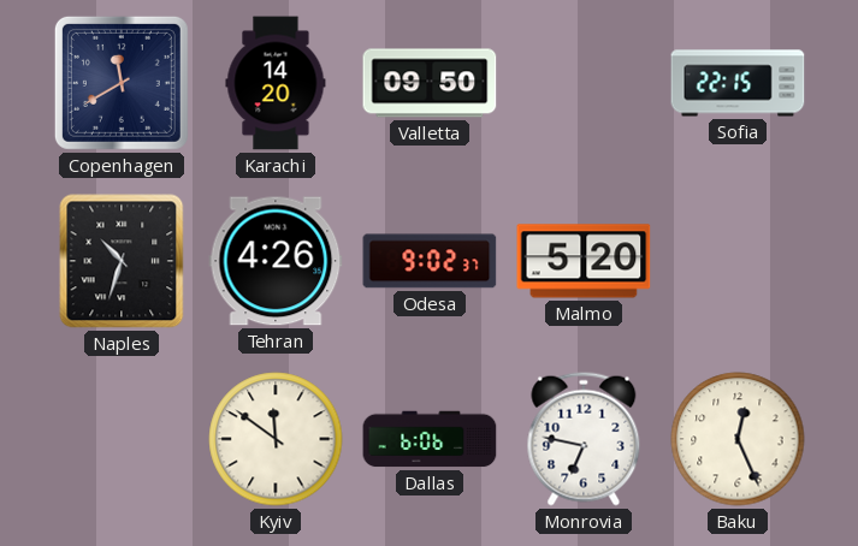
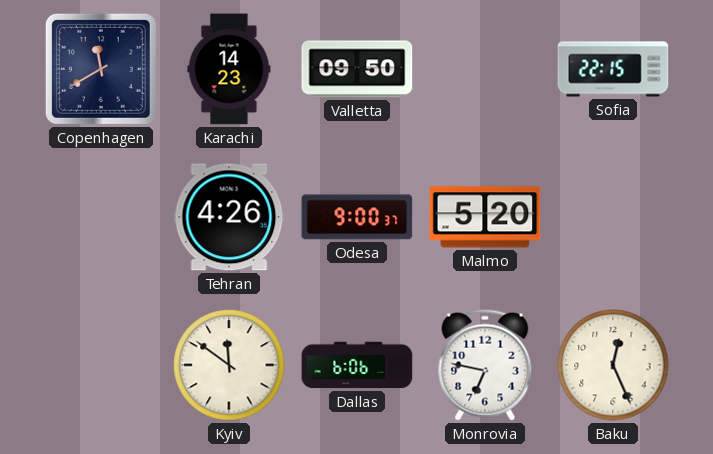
Karachi: 14:20 -> 14:23 (229, 69)
Naples: 10:33 -> none (122, 261)
Odesa: 9:02 -> 9:00 (357, 217)
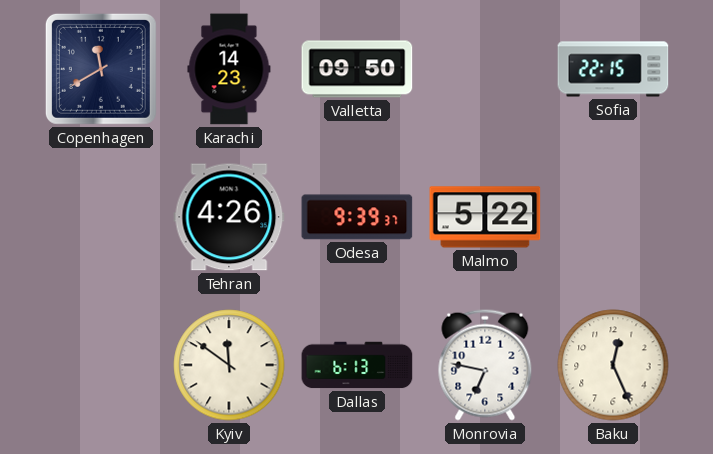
Odesa: 9:00 -> 9:39 (357, 217)
Malmo: 5:20 -> 5:22 (485, 217)
Dallas: 6:06 -> 6:13 (357, 365)
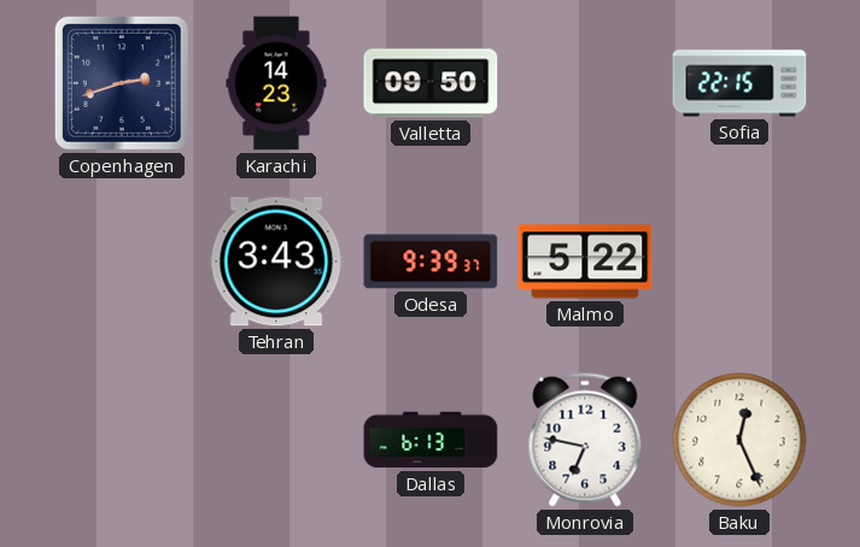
Copenhagen: 11:40 -> 2:42 (122, 83)
Tehran: 4:26 -> 3:43 (276, 261)
Kyiv: 11:51 -> none (229, 365)
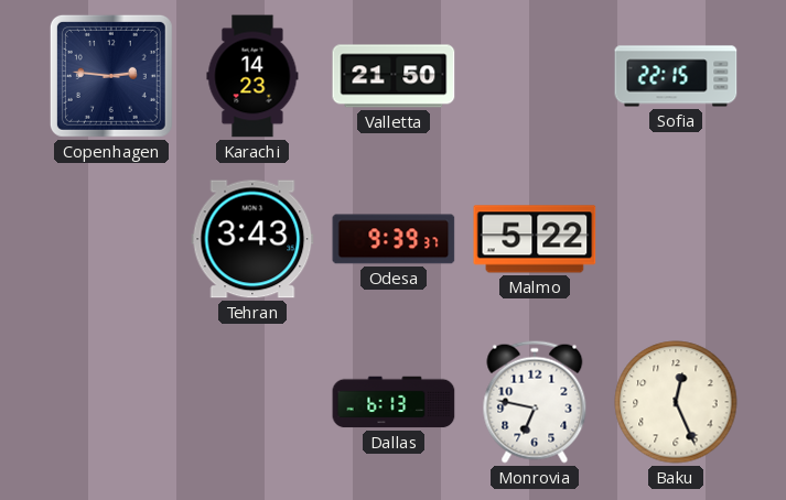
Copenhagen: 2:42 -> 2:46 (111, 76)
Valletta: 09:50 -> 21:50 (394, 76)
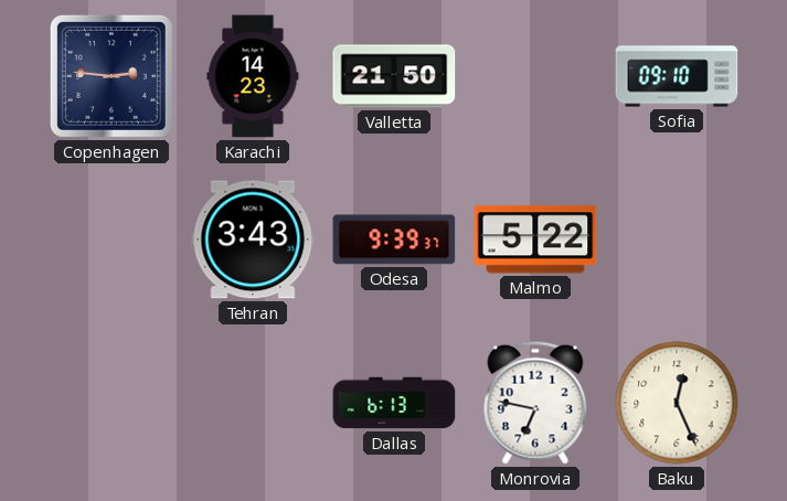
Sofia: 22:15 -> 09:10 (677, 76)
